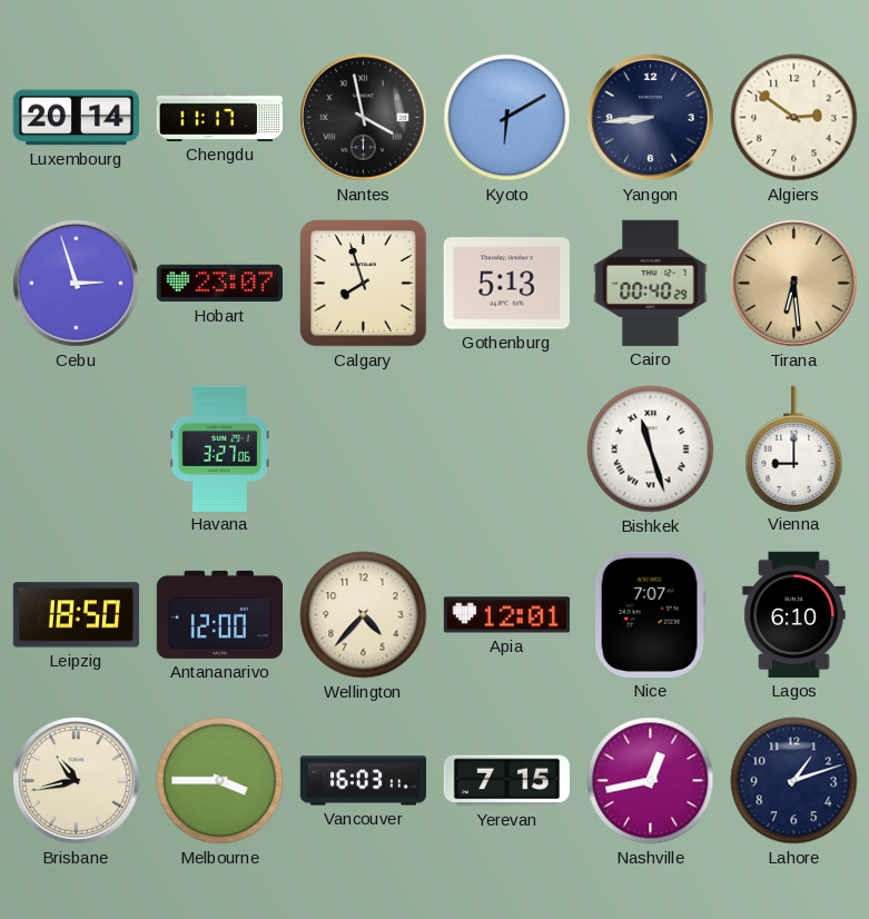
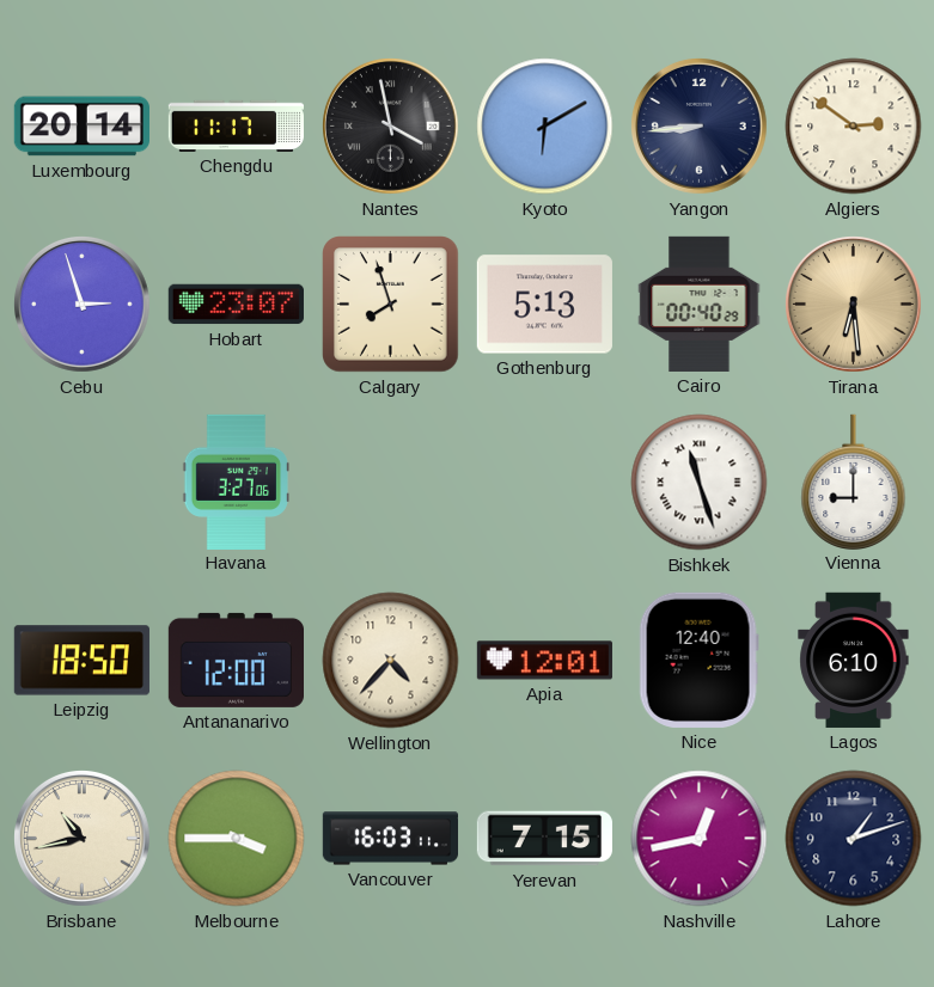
Nice: 7:07 -> 12:40 (698, 660)
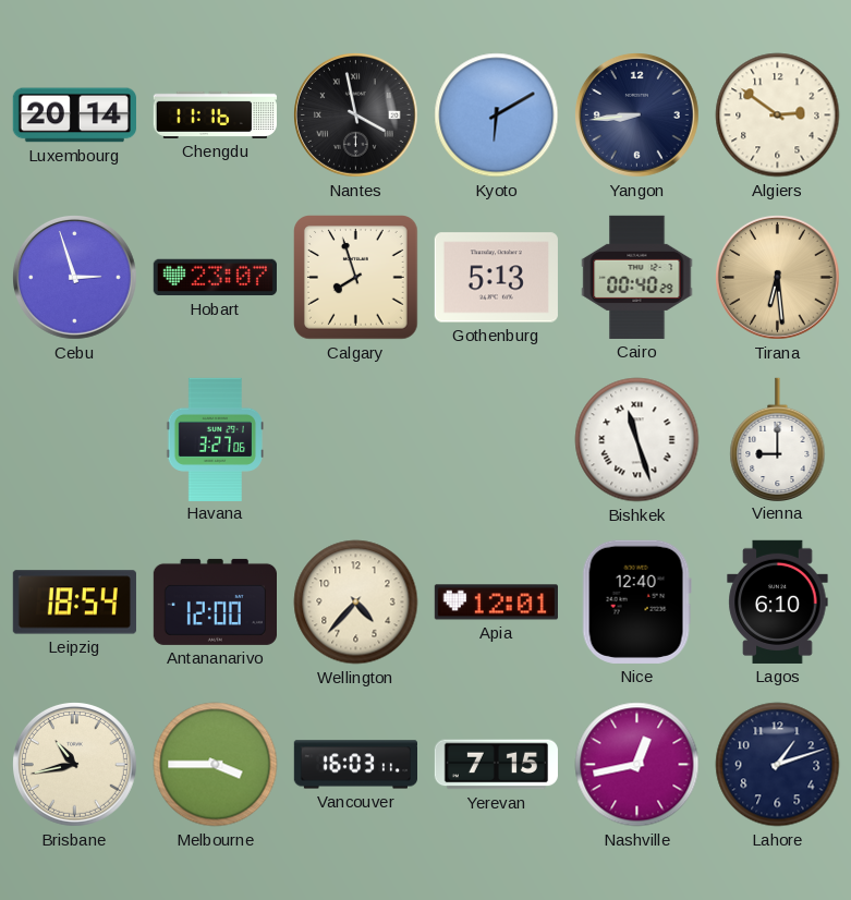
Chengdu: 11:17 -> 11:16 (215, 114)
Leipzig: 18:50 -> 18:54 (74, 603)
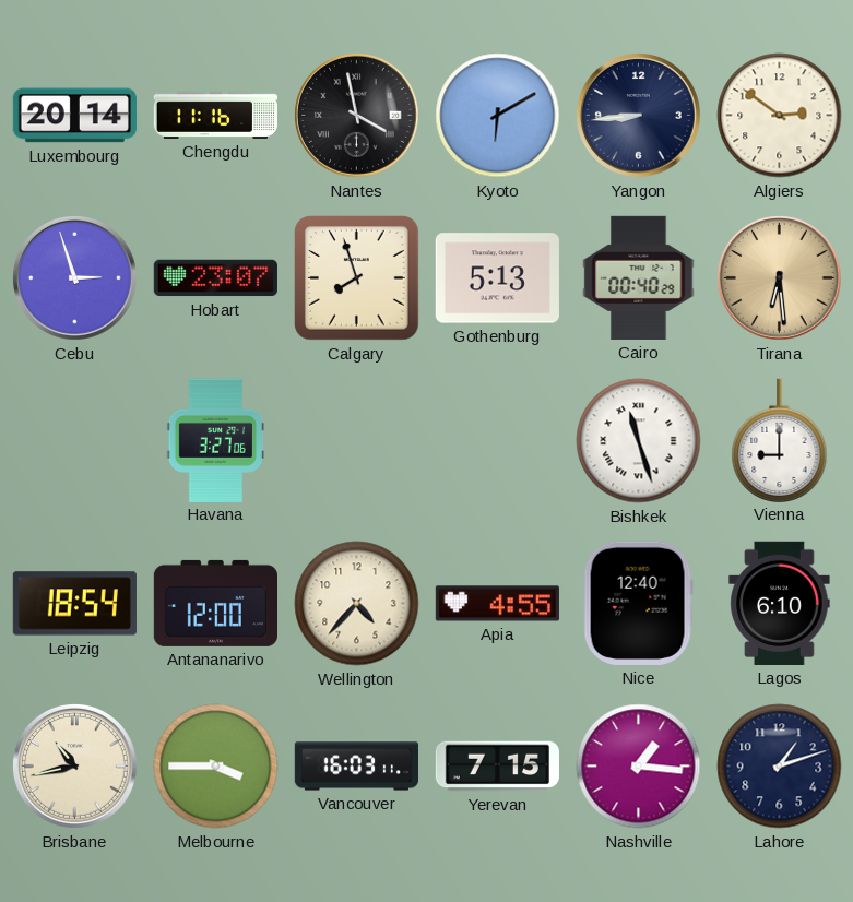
Apia: 12:01 -> 4:55 (497, 604)
Nashville: 12:43 -> 1:16 (639, 767)
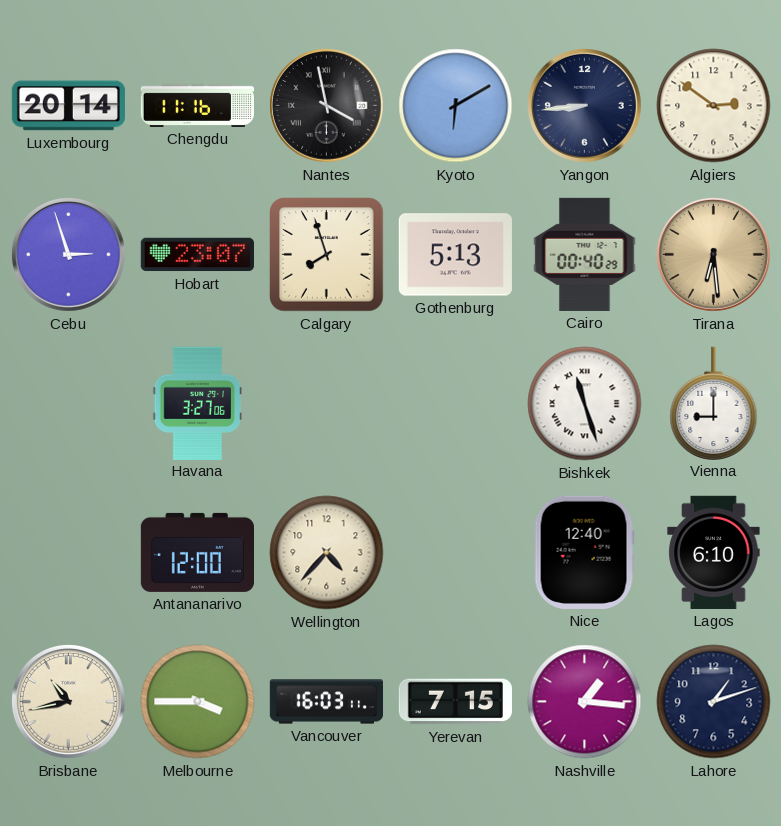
Leipzig: 18:54 -> none (74, 604)
Apia: 4:55 -> none (497, 604)
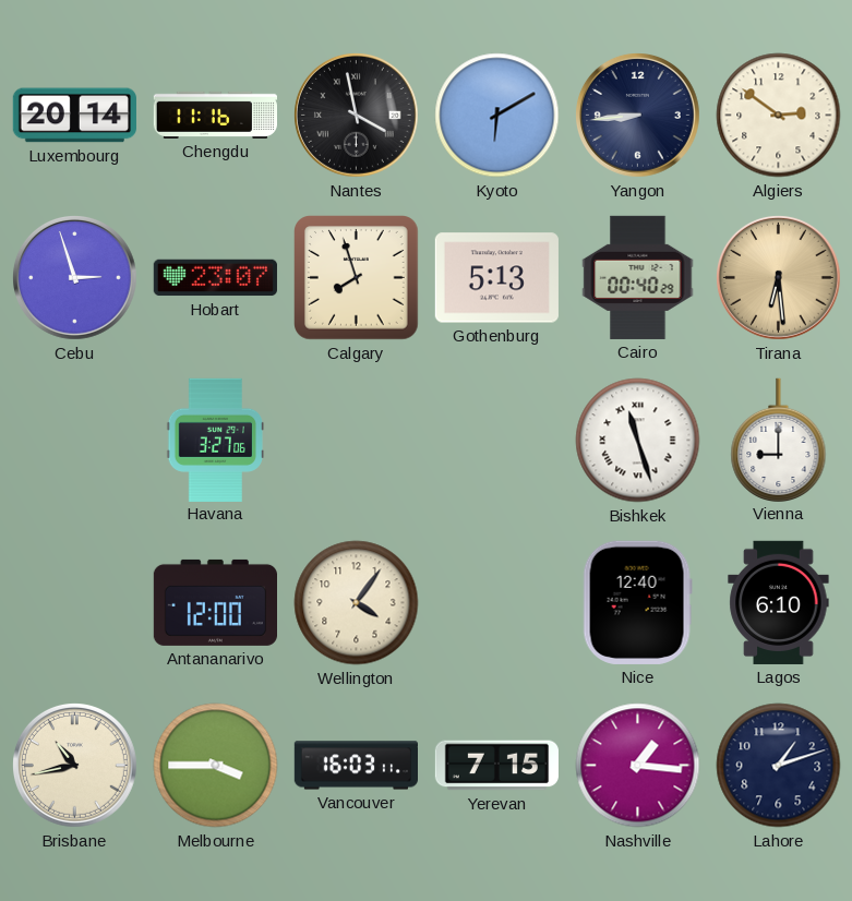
Wellington: 4:37 -> 4:06 (357, 603)
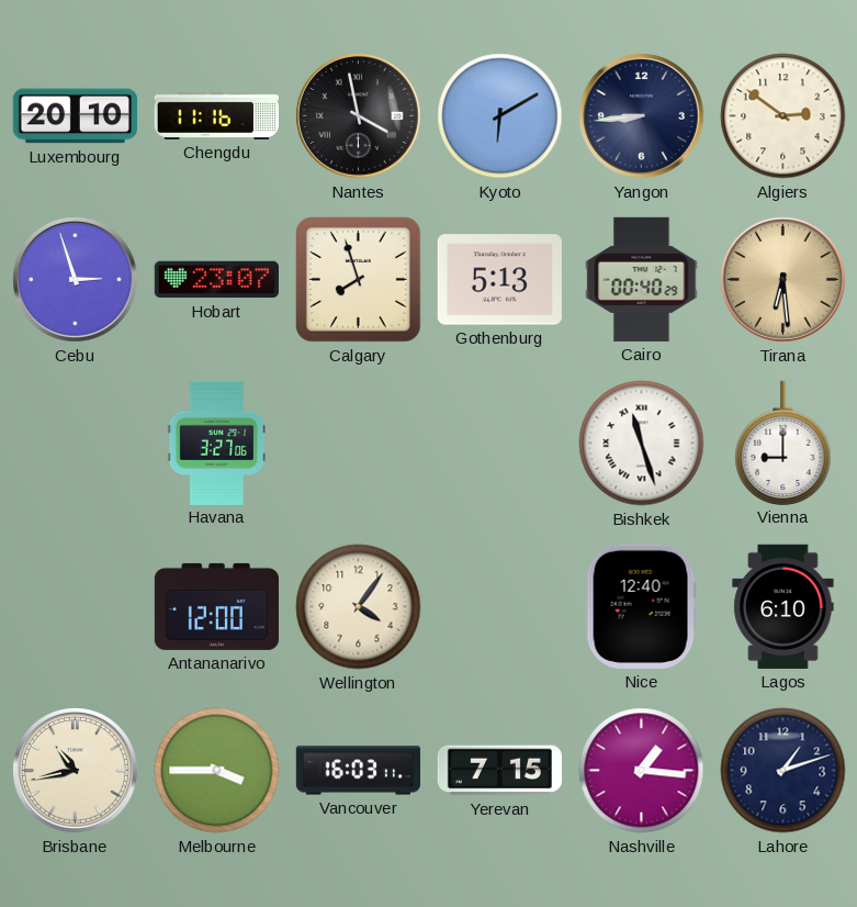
Luxembourg: 20:14 -> 20:10 (75, 116)
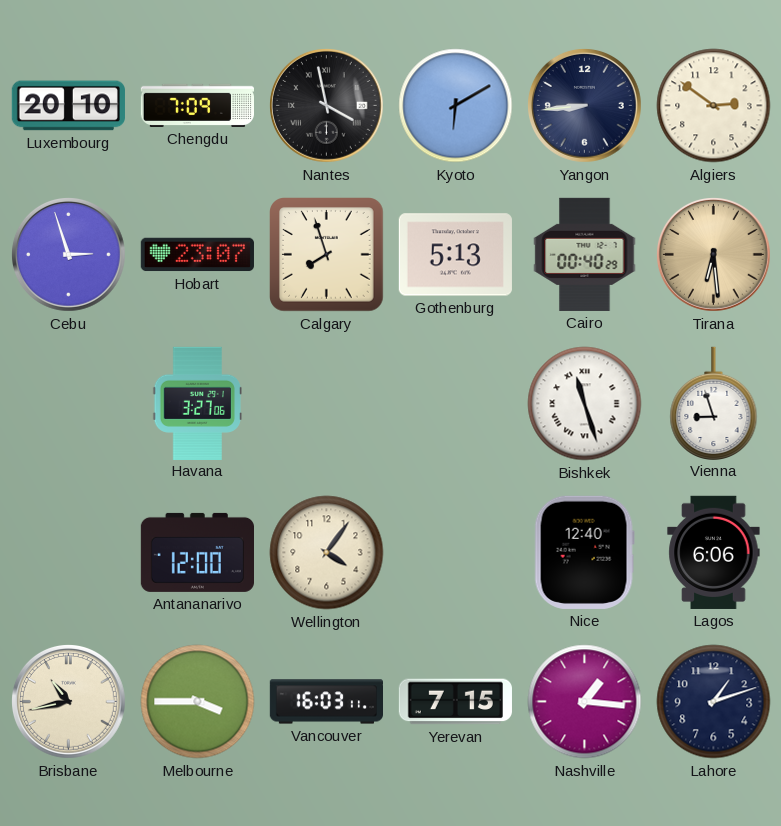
Chengdu: 11:16 -> 7:09 (197, 105)
Vienna: 9:00 -> 8:57 (714, 403)
Lagos: 6:10 -> 6:06 (714, 552)
